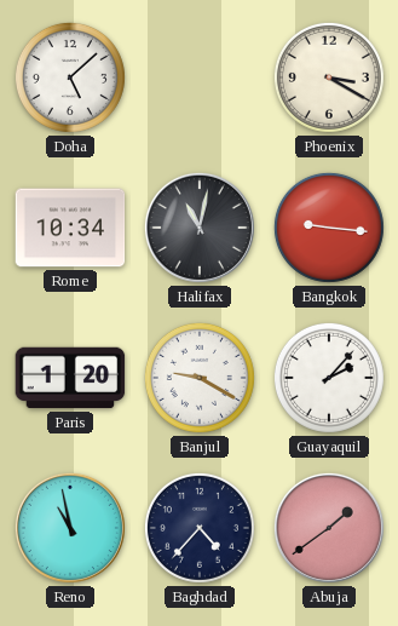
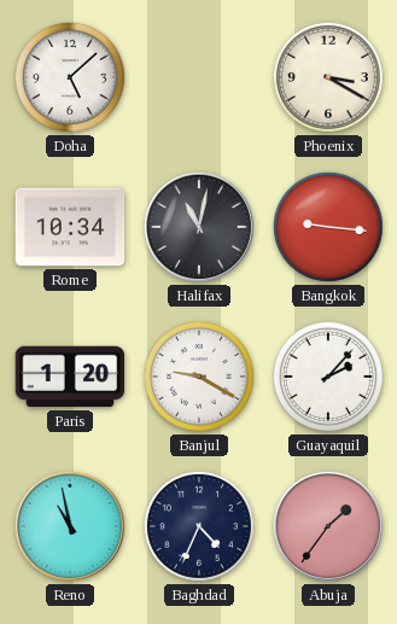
Baghdad: 4:37 -> 4:34 (199, 526)
Abuja: 1:39 -> 1:36 (328, 526)
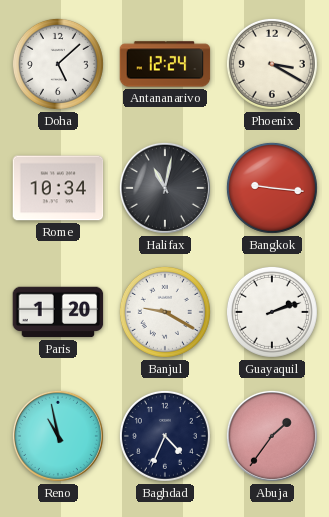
Antananarivo: none -> 12:24 (165, 64)
Guayaquil: 2:07 -> 2:12 (272, 312)
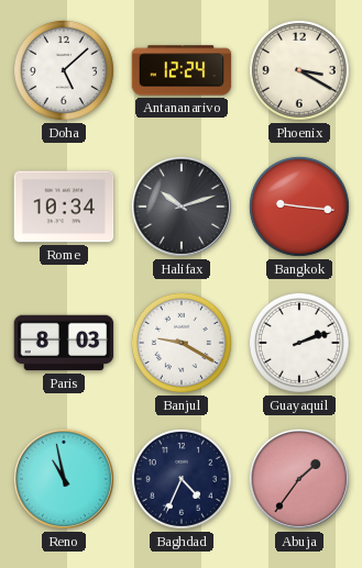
Halifax: 11:02 -> 10:12 (182, 207)
Paris: 1:20 -> 8:03 (64, 343)
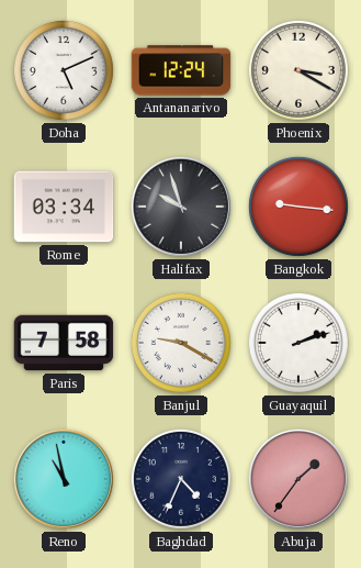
Doha: 5:08 -> 5:11 (64, 70)
Rome: 10:34 -> 03:34 (64, 207)
Halifax: 10:12 -> 9:57 (181, 207)
Paris: 8:03 -> 7:58 (64, 343)
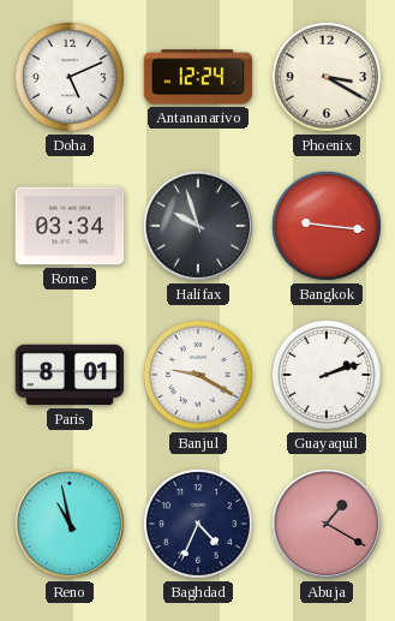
Paris: 7:58 -> 8:01 (70, 375)
Abuja: 1:36 -> 1:20 (327, 524)
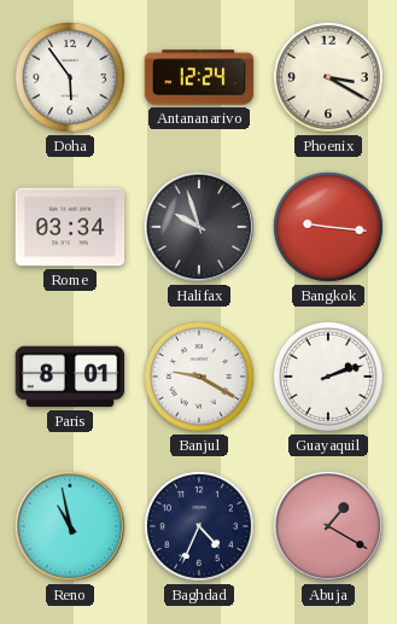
Doha: 5:11 -> 5:54 (70, 77)
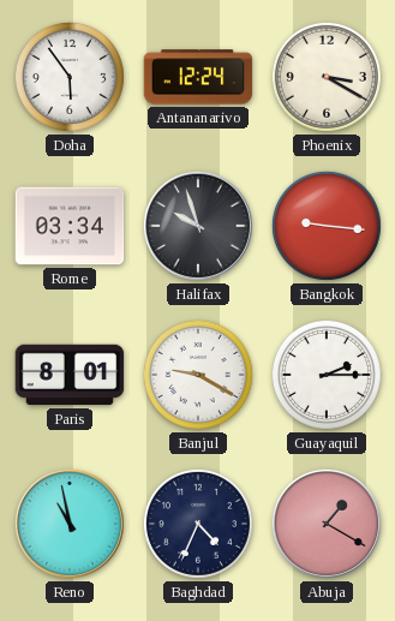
Guayaquil: 2:12 -> 2:15 (327, 375)
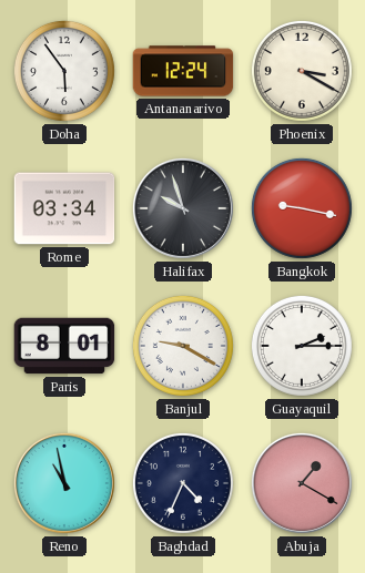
Bangkok: 9:16 -> 9:17 (302, 208)
